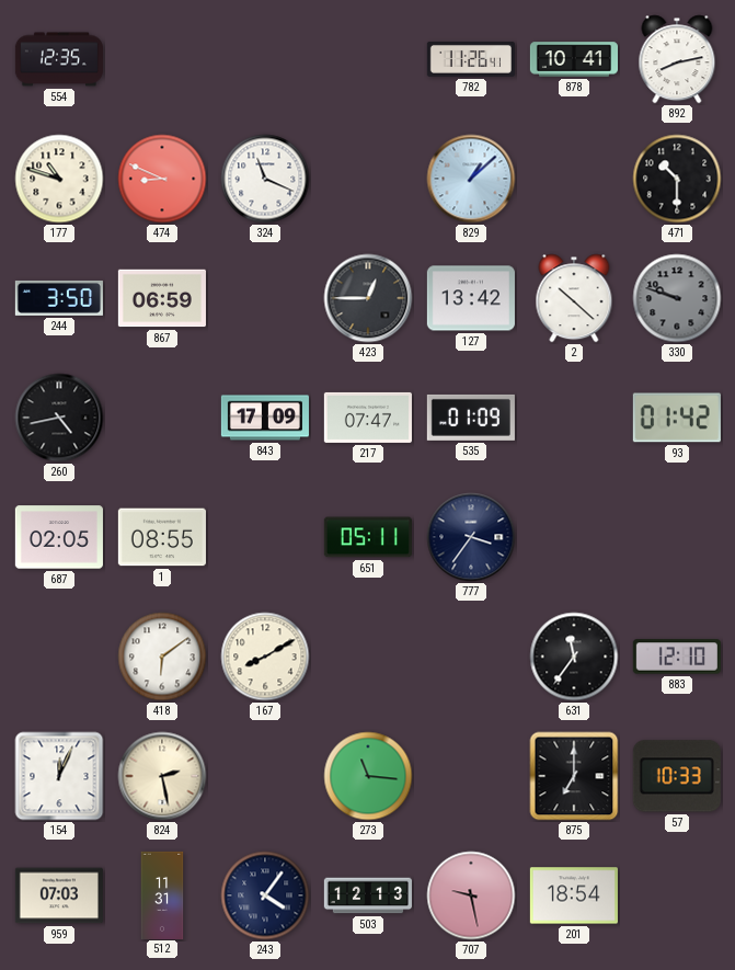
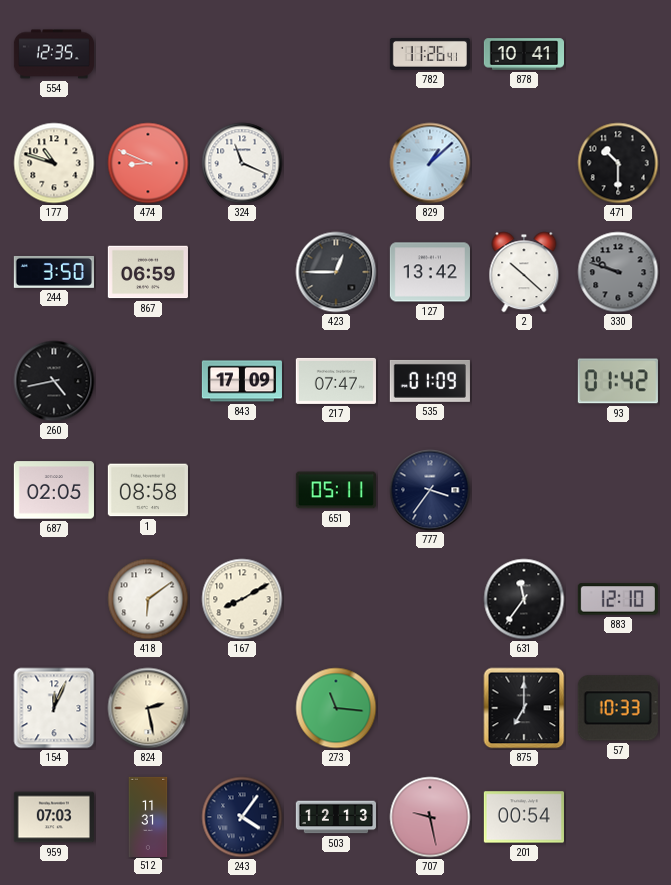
892: 8:13 -> none (677, 59)
1: 08:55 -> 08:58 (148, 490)
201: 18:54 -> 00:54 (524, 817)
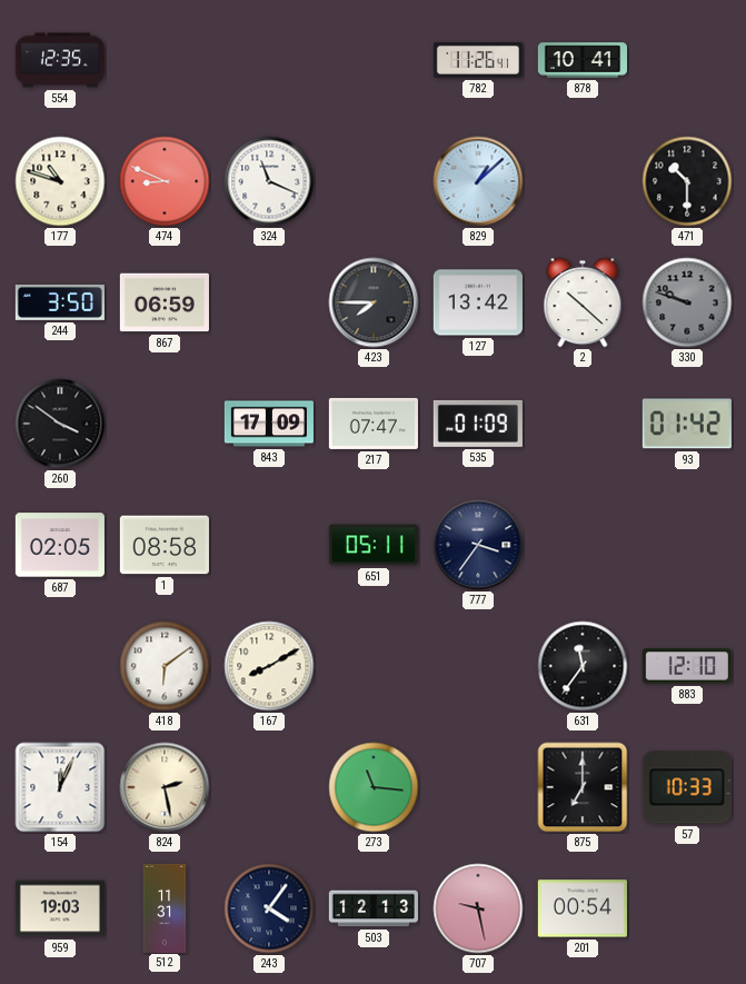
423: 12:45 -> 7:45 (374, 302)
260: 4:43 -> 3:51 (60, 424)
959: 07:03 -> 19:03 (60, 908)
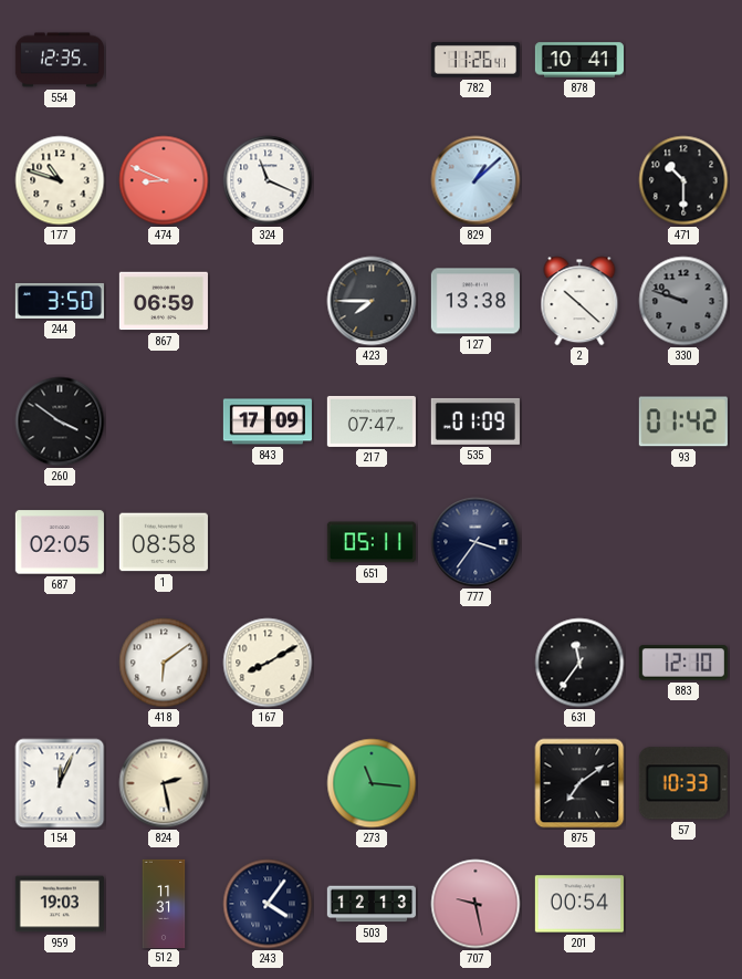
127: 13:42 -> 13:38 (475, 301)
875: 7:00 -> 7:09 (579, 783)
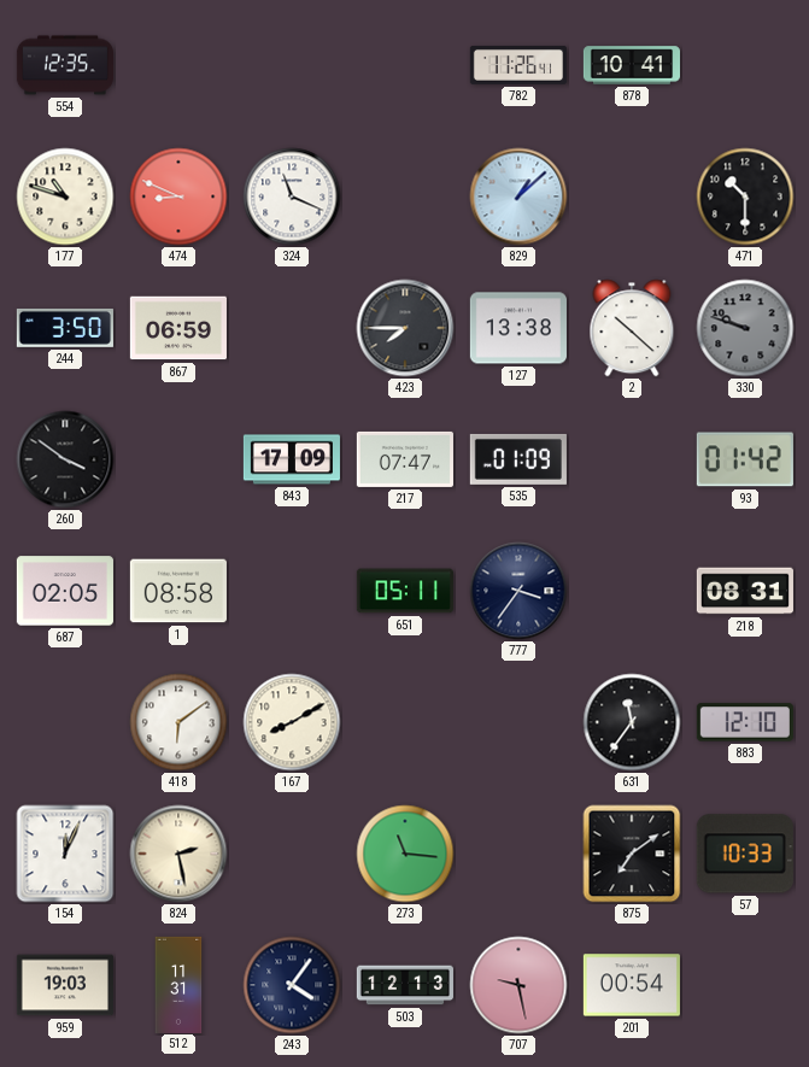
218: none -> 08:31 (745, 591)
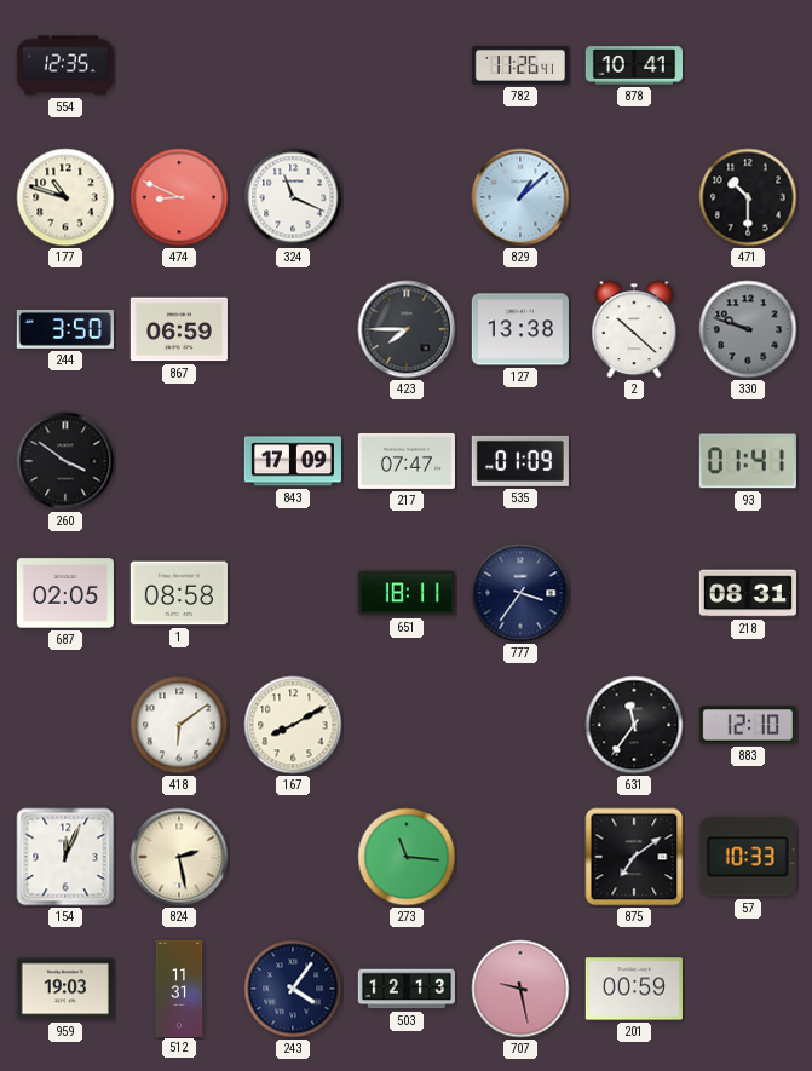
93: 01:42 -> 01:41 (748, 461)
651: 05:11 -> 18:11 (407, 593)
201: 00:54 -> 00:59 (634, 989)
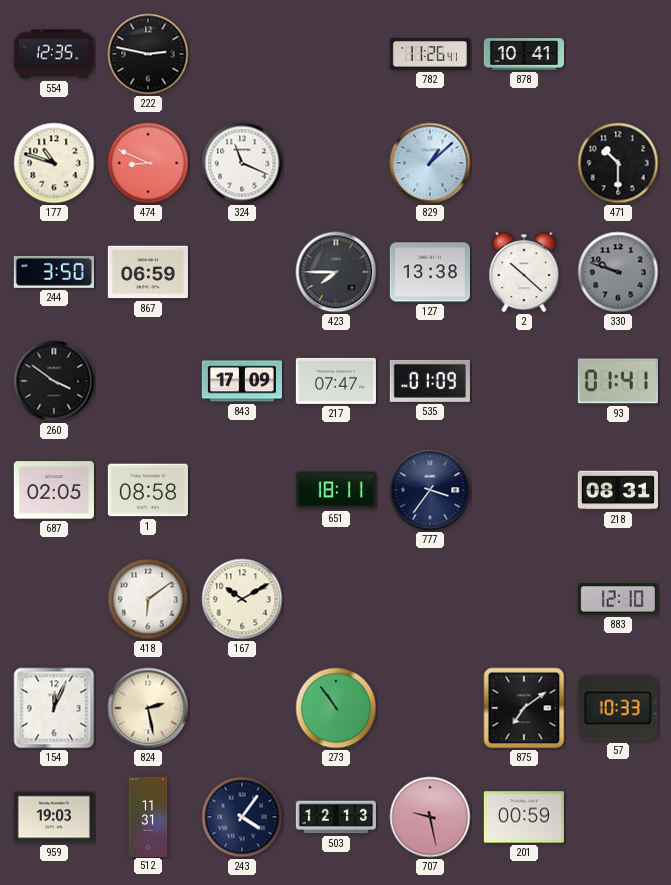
222: none -> 2:47 (148, 54)
167: 8:10 -> 10:10 (242, 599)
631: 11:36 -> none (634, 725)
273: 11:16 -> 10:54 (336, 708)
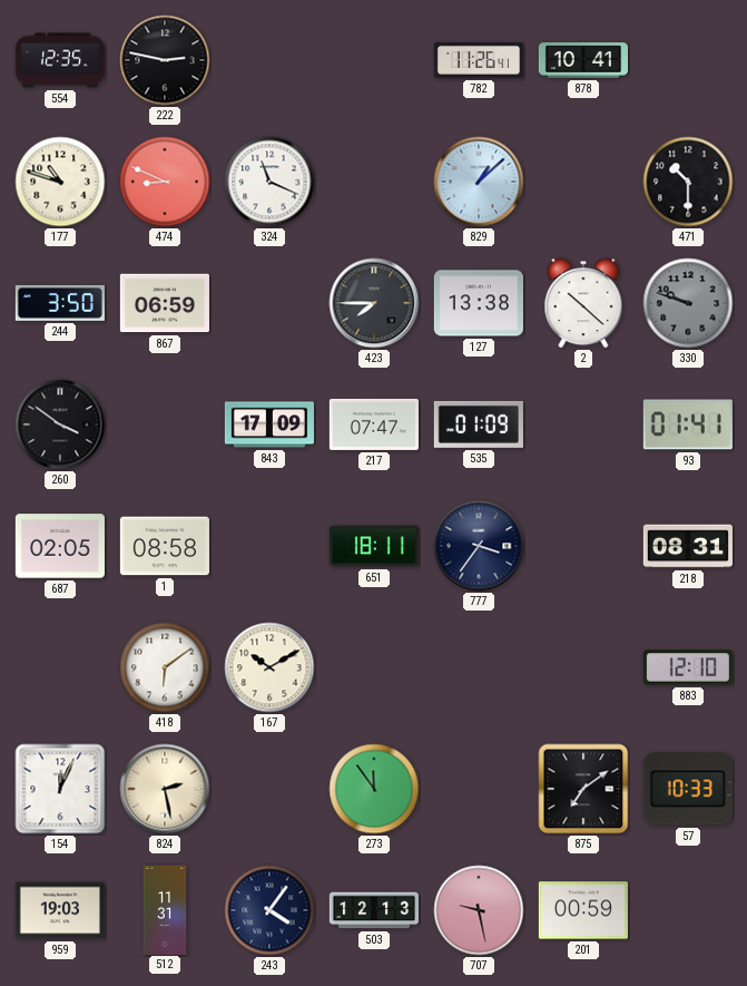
273: 10:54 -> 11:54 (374, 789)
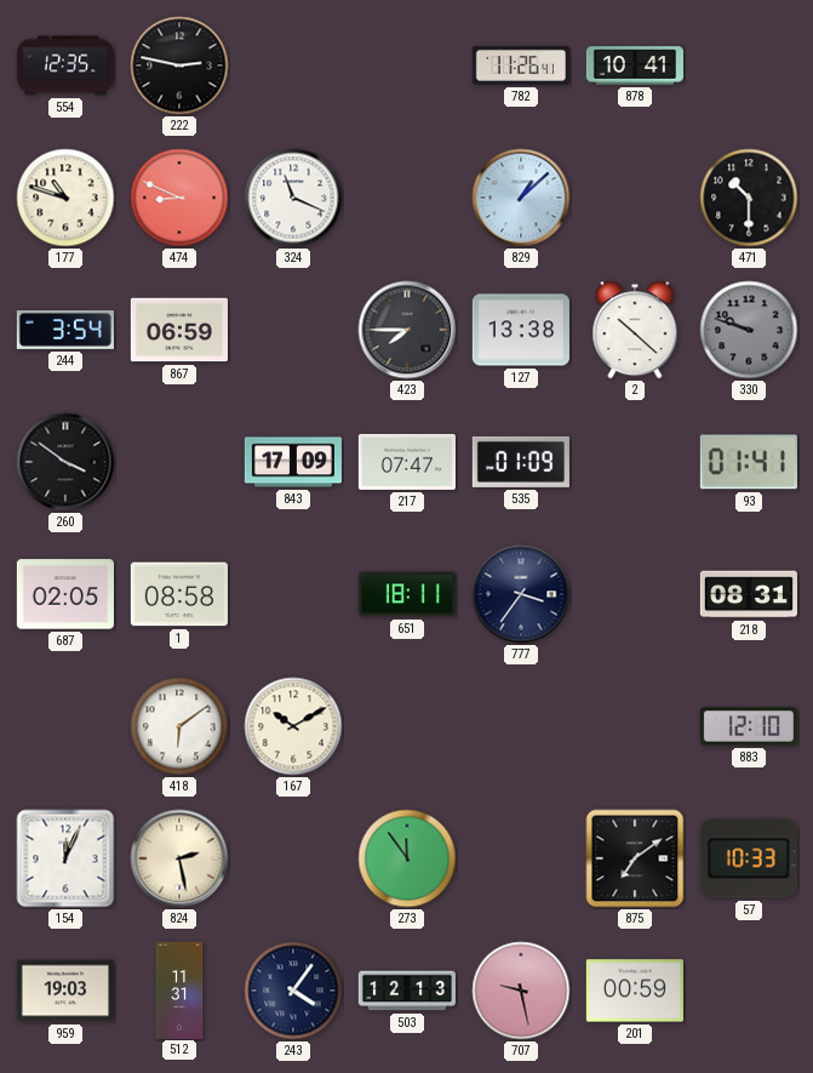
244: 3:50 -> 3:54 (65, 330)
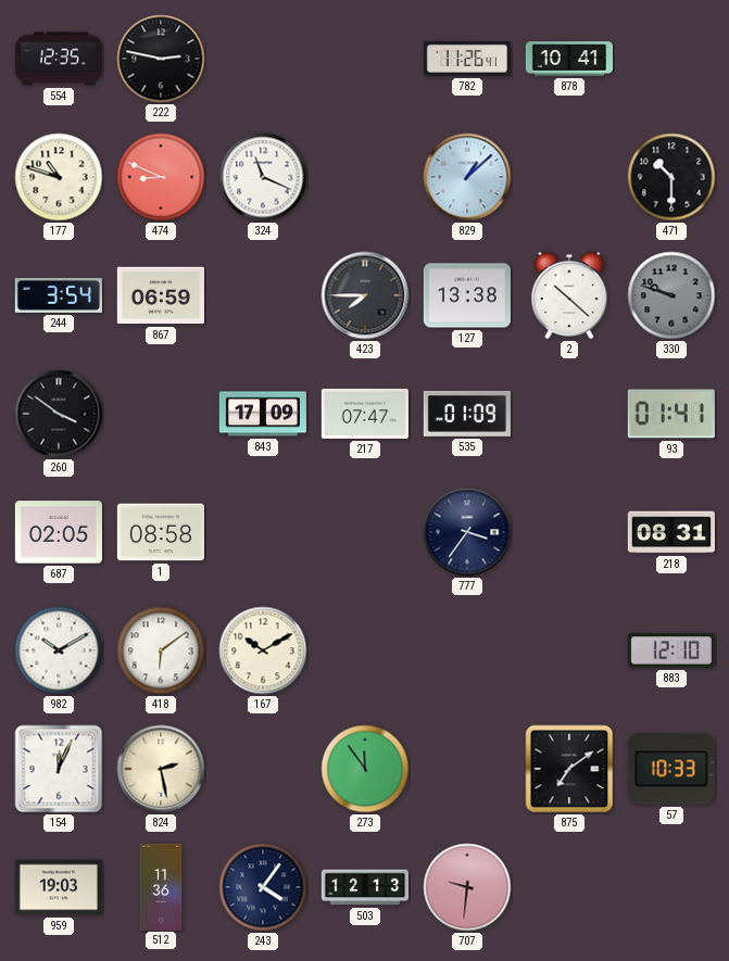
651: 18:11 -> none (407, 594)
982: none -> 10:10 (59, 650)
512: 11:31 -> 11:36 (161, 886)
707: 9:28 -> 9:31 (467, 887)
201: 00:59 -> none (635, 991)
